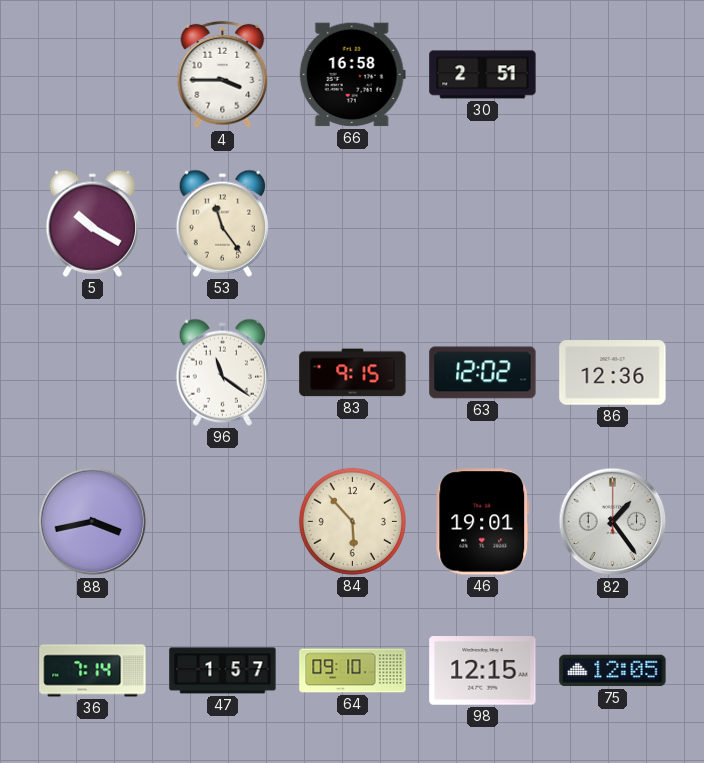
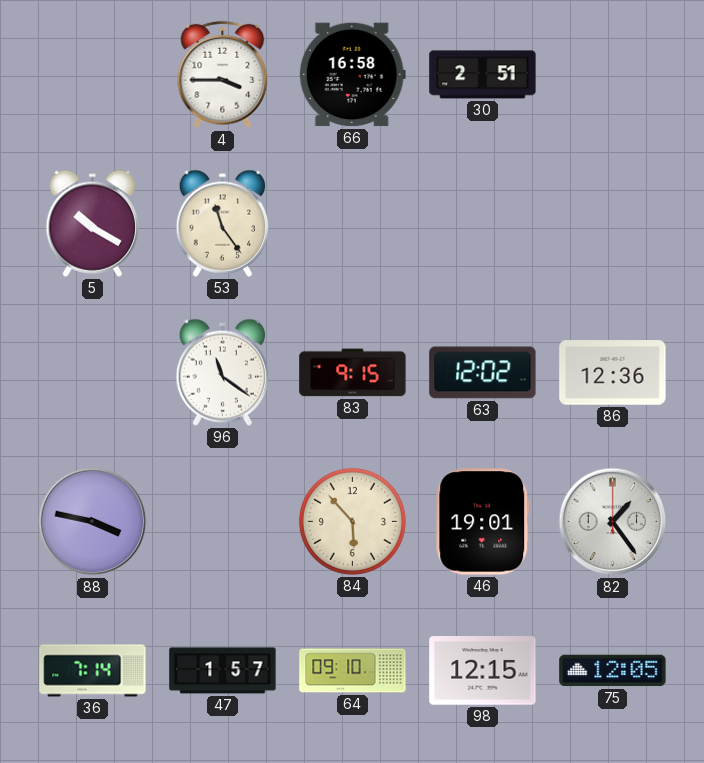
88: 3:43 -> 3:47 (93, 522)
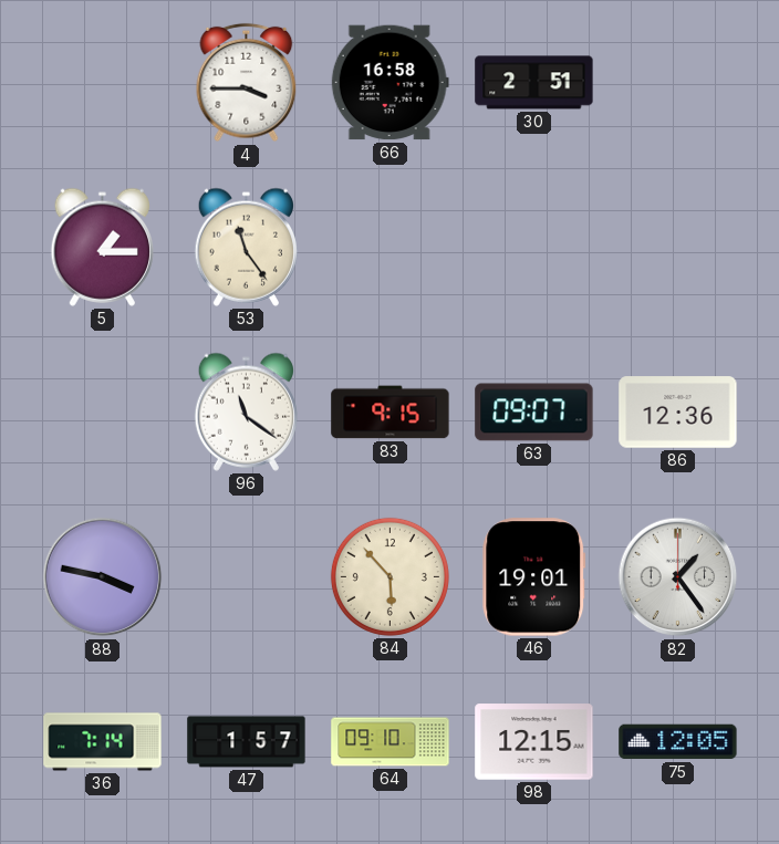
5: 10:20 -> 1:15 (102, 247)
63: 12:02 -> 09:07 (534, 413)
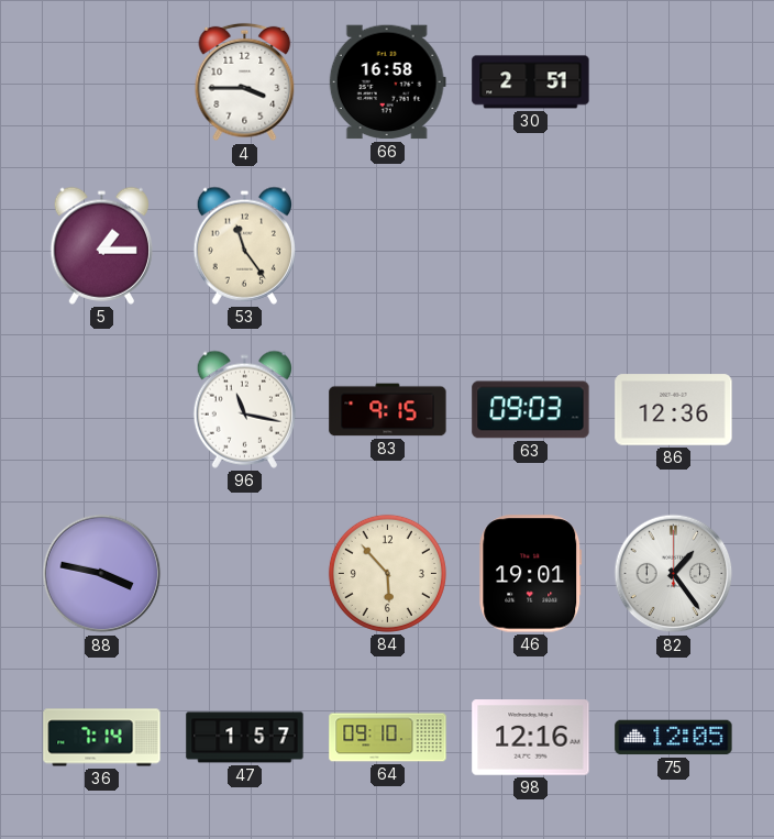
96: 11:21 -> 11:17 (244, 409)
63: 09:07 -> 09:03 (531, 410)
98: 12:15 -> 12:16 (531, 738)
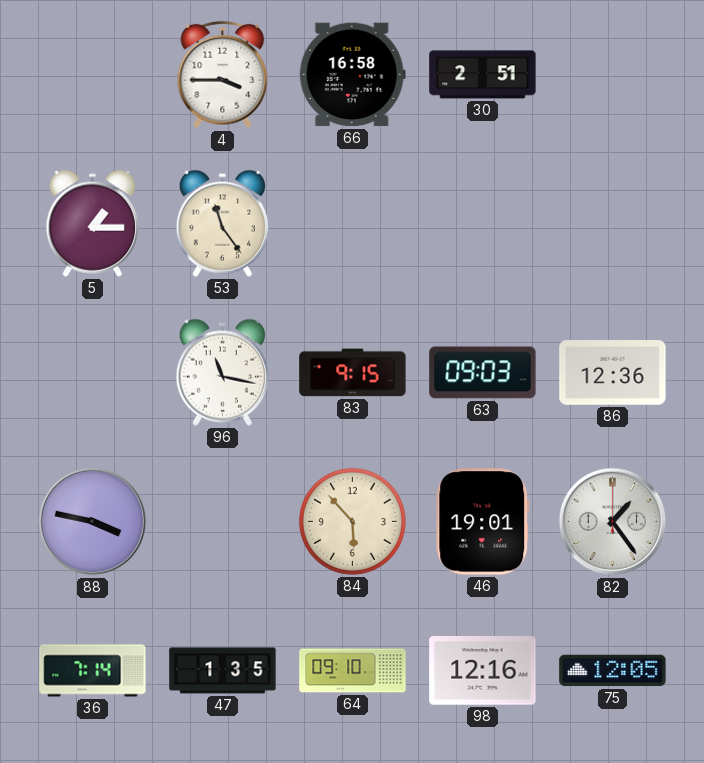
47: 1:57 -> 1:35 (223, 671)
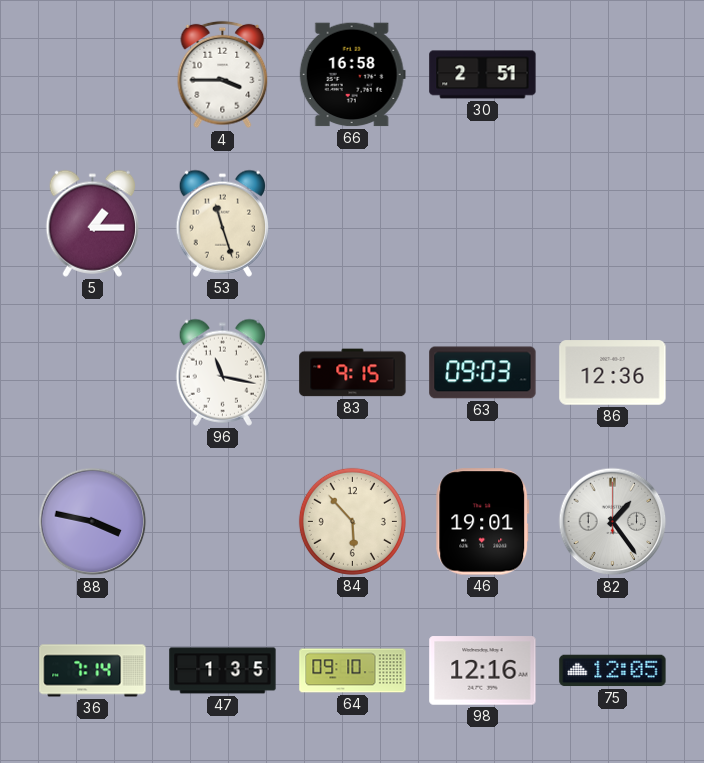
53: 11:24 -> 11:27 (222, 223)
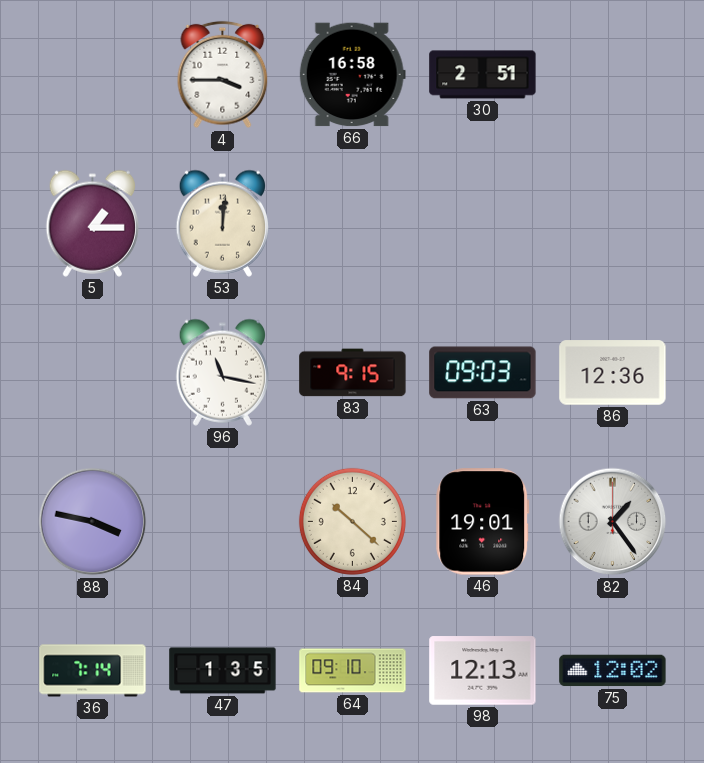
53: 11:27 -> 12:01 (222, 223)
84: 5:53 -> 10:22 (352, 521)
98: 12:16 -> 12:13 (483, 671)
75: 12:05 -> 12:02 (613, 671)
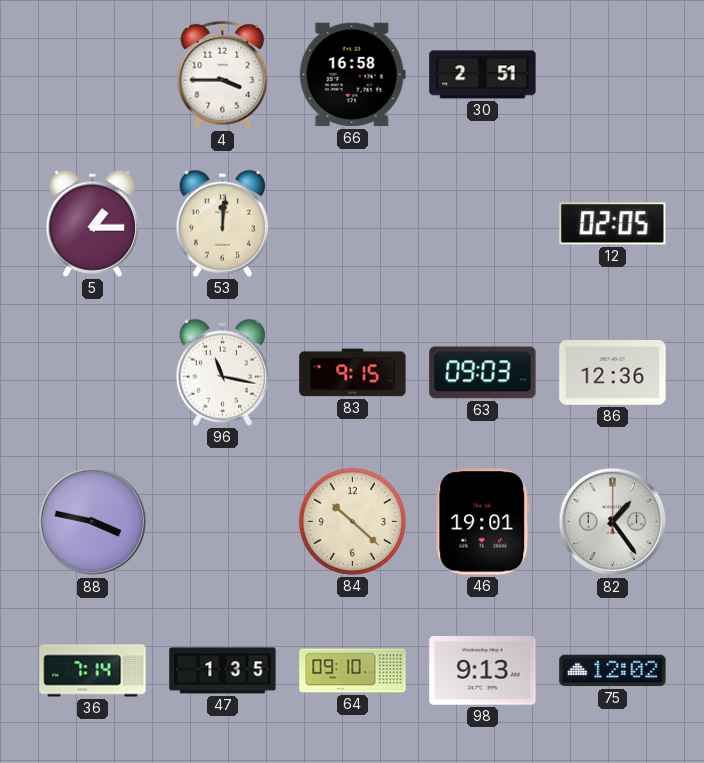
12: none -> 02:05 (613, 224)
98: 12:13 -> 9:13 (483, 671)
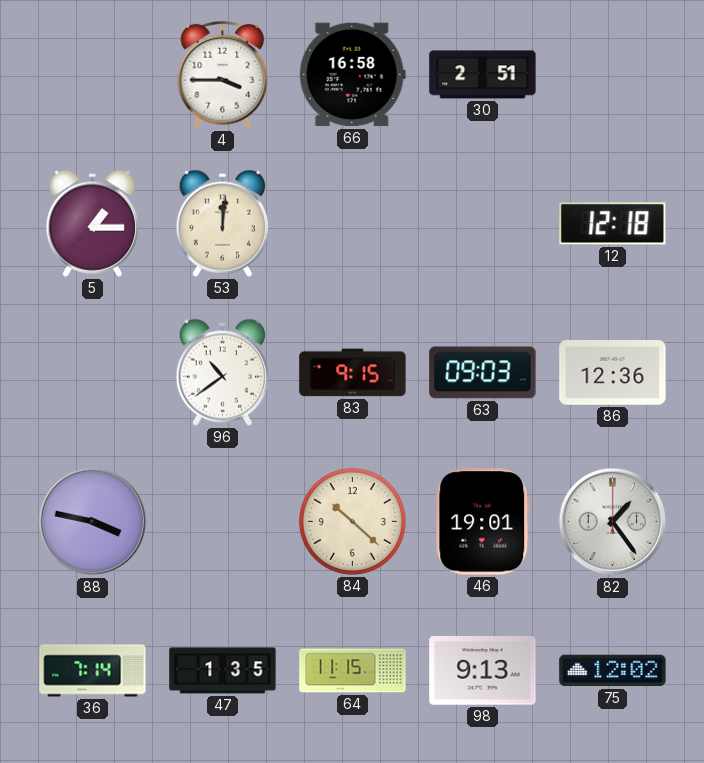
12: 02:05 -> 12:18 (613, 224)
96: 11:17 -> 10:39 (222, 372)
64: 09:10 -> 11:15 (353, 671)
